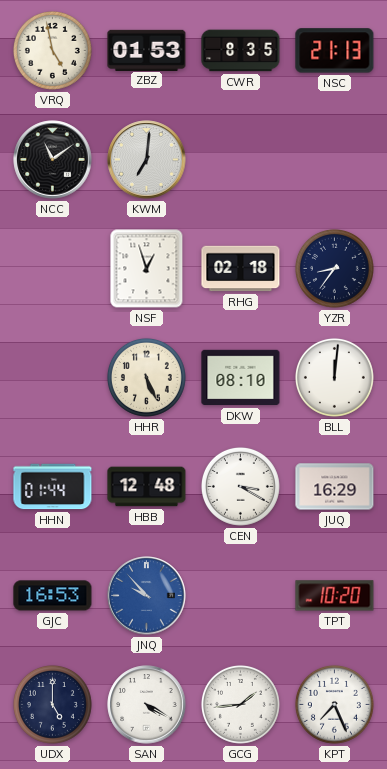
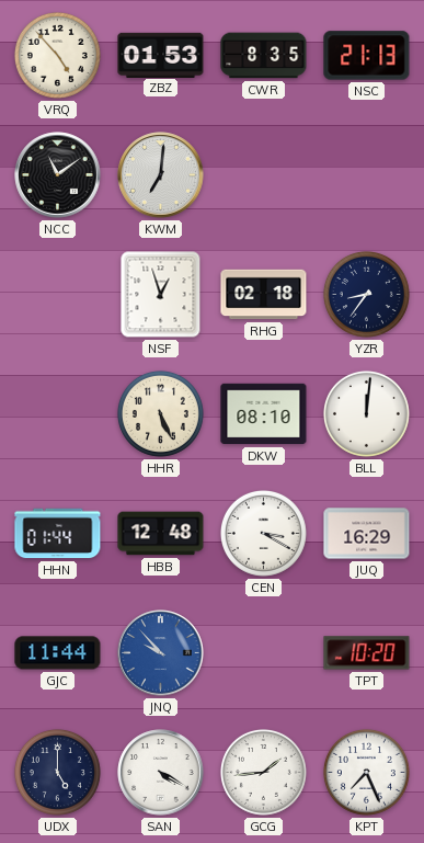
VRQ: 4:58 -> 4:53 (57, 55)
GJC: 16:53 -> 11:44 (58, 653)
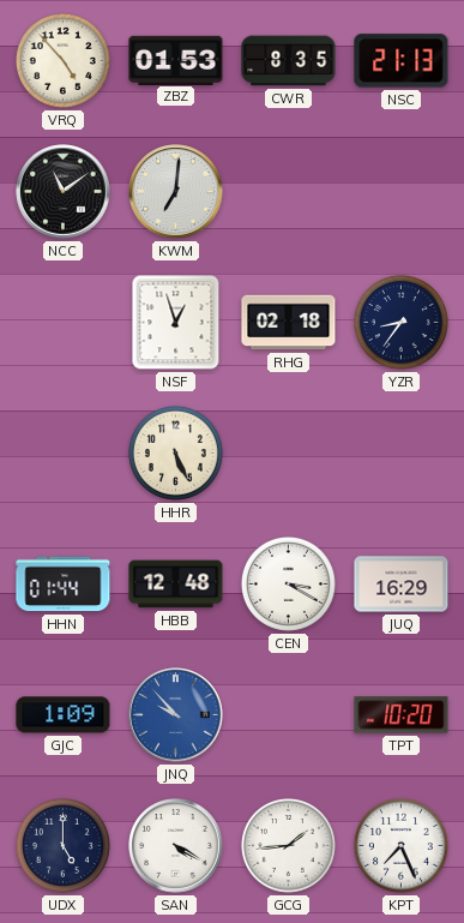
DKW: 08:10 -> none (264, 414)
BLL: 12:01 -> none (366, 413)
GJC: 11:44 -> 1:09 (64, 715)
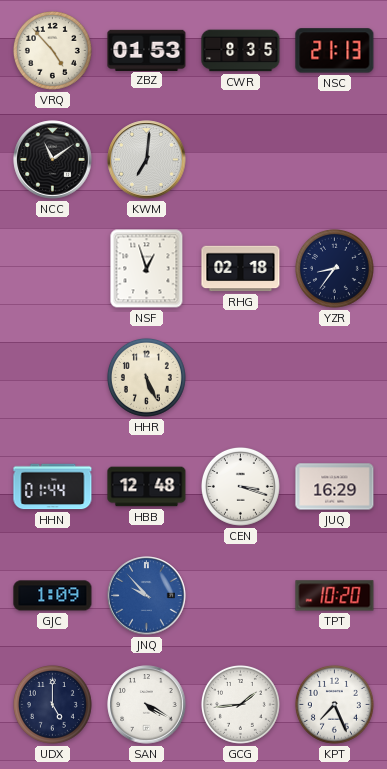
CEN: 3:20 -> 3:18 (240, 486)
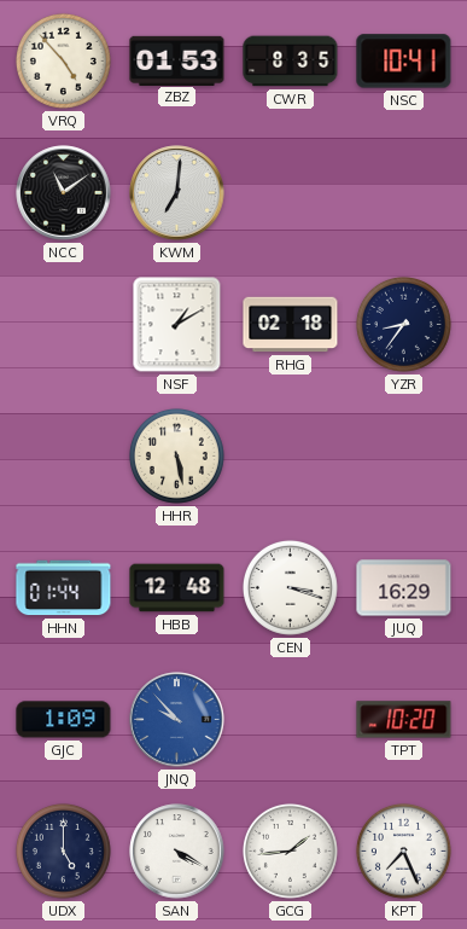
NSC: 21:13 -> 10:41 (404, 62)
NSF: 12:57 -> 1:10 (177, 325)
HHR: 5:26 -> 5:28 (176, 455)
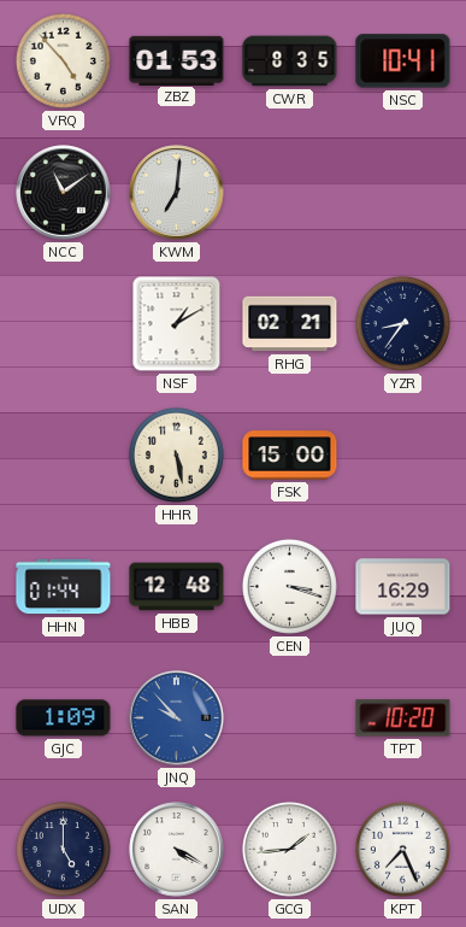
RHG: 02:18 -> 02:21 (290, 324)
FSK: none -> 15:00 (290, 456)
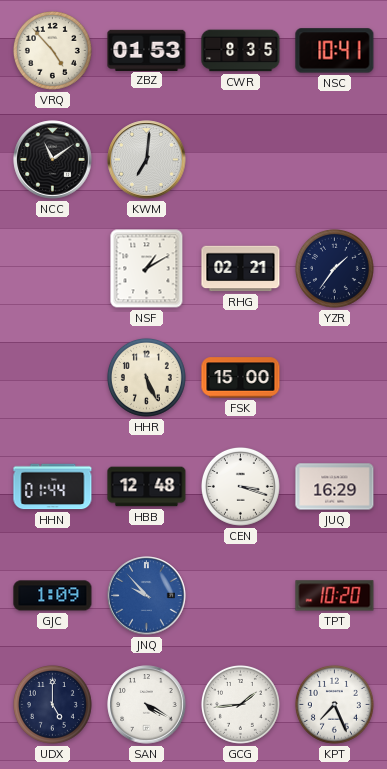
YZR: 8:36 -> 1:36 (334, 268)
HHR: 5:28 -> 5:26 (146, 377)
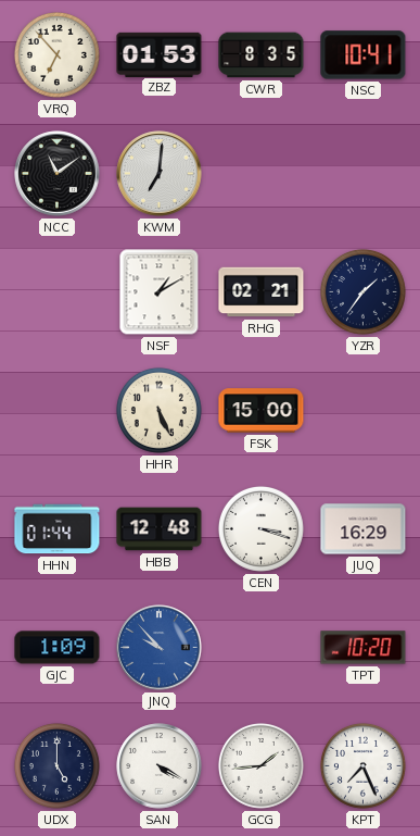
VRQ: 4:53 -> 6:53 (56, 54)
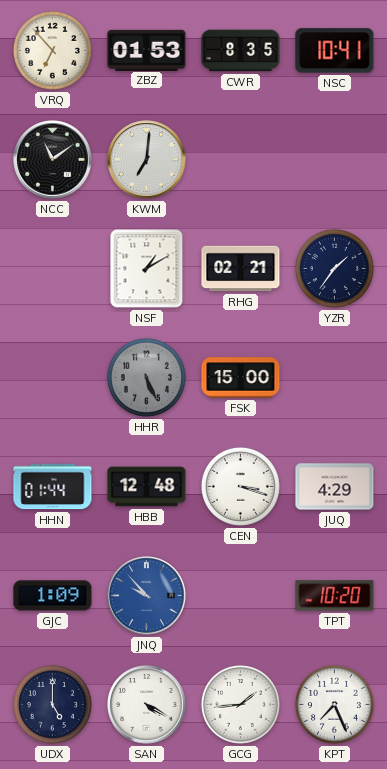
HHR dial: cream -> grey (146, 377)
JUQ: 16:29 -> 4:29 (335, 487)
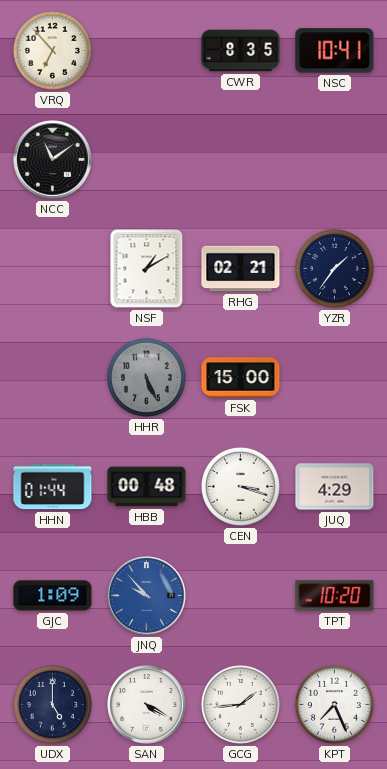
ZBZ: 01:53 -> none (147, 50)
KWM: 7:01 -> none (147, 160)
HBB: 12:48 -> 00:48 (147, 487)
